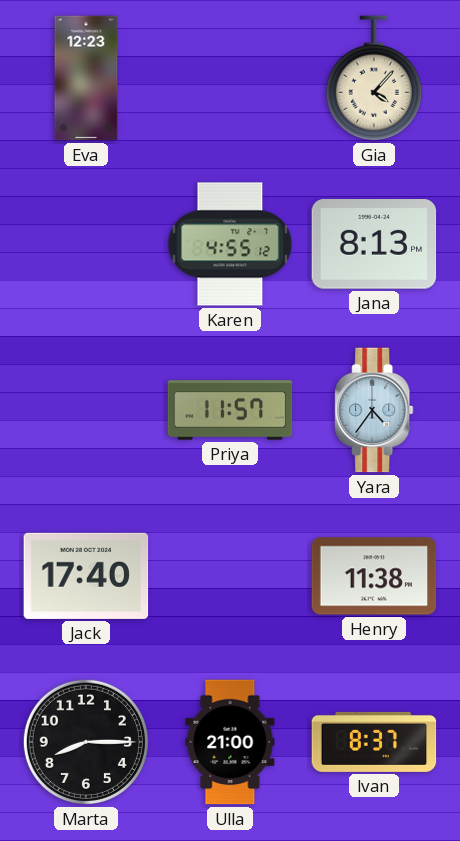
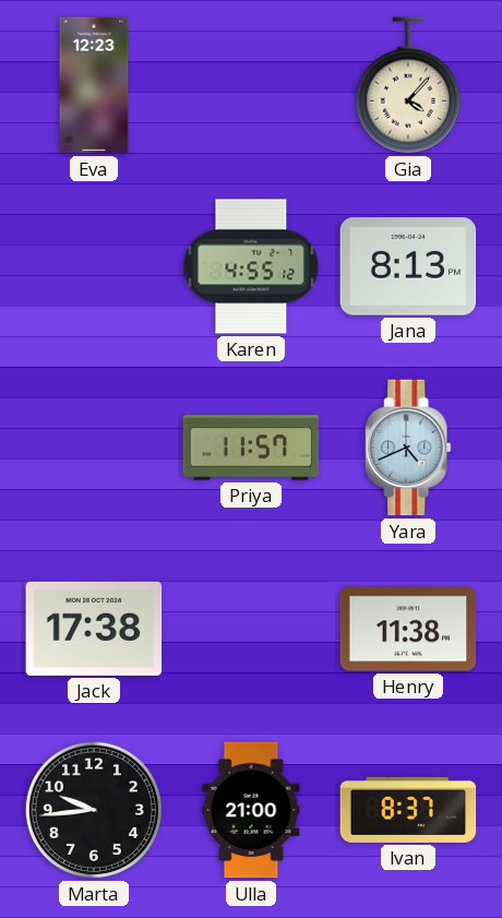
Yara: 4:36 -> 4:41 (408, 448)
Jack: 17:40 -> 17:38 (94, 629)
Marta: 8:15 -> 9:44 (94, 810)
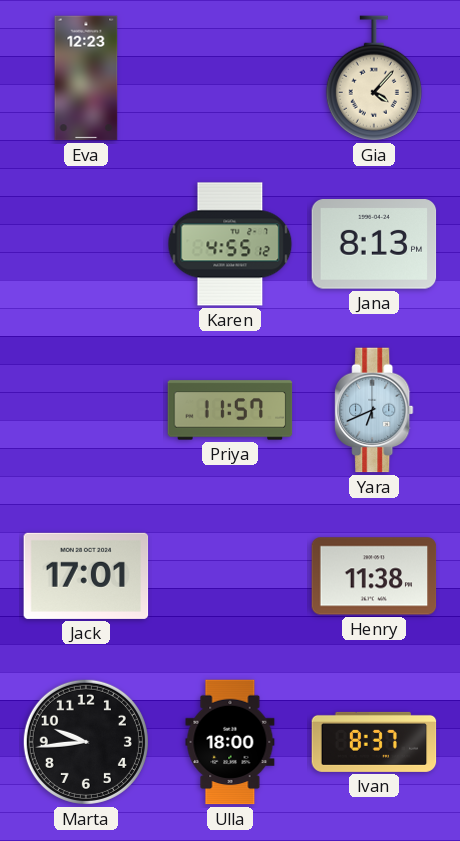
Yara: 4:41 -> 6:41 (374, 410)
Jack: 17:38 -> 17:01 (86, 576)
Ulla: 21:00 -> 18:00 (230, 742)
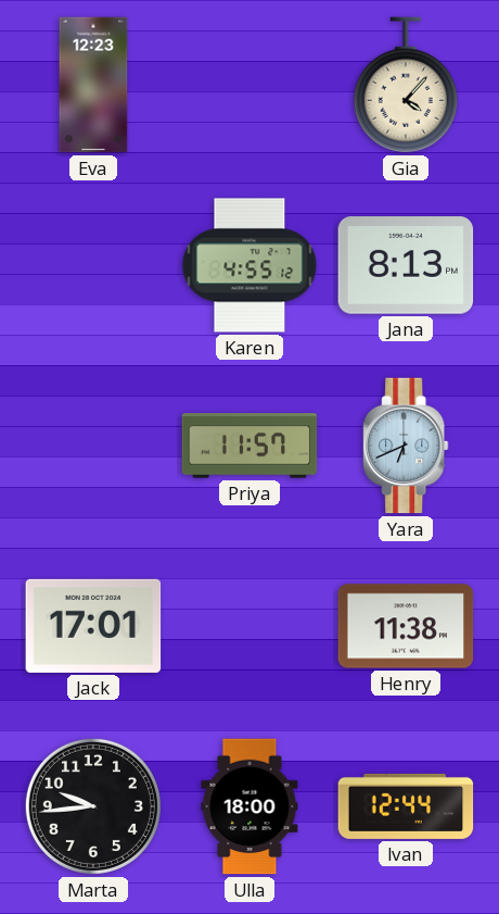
Ivan: 8:37 -> 12:44 (406, 806)
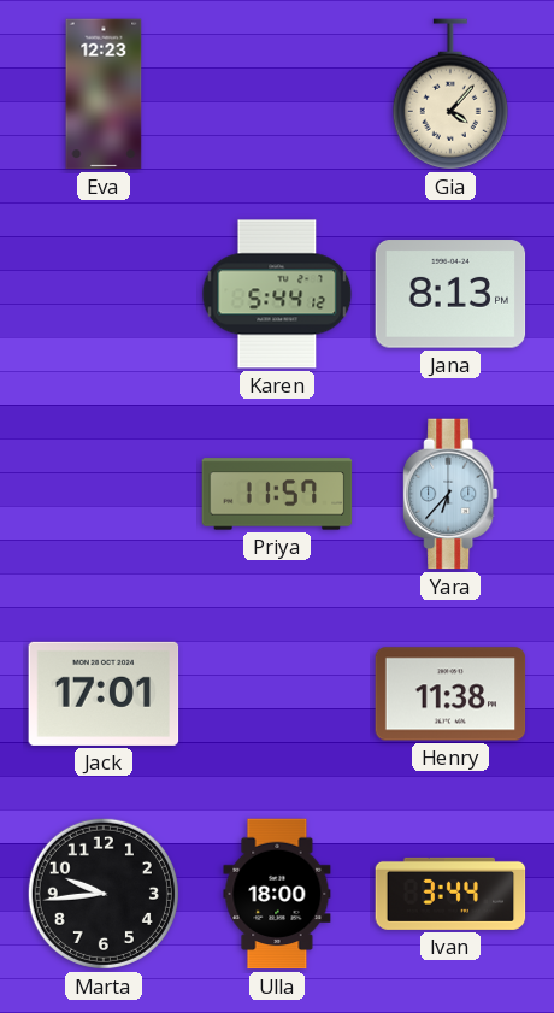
Karen: 4:55 -> 5:44 (277, 294)
Yara: 6:41 -> 6:37 (450, 494)
Ivan: 12:44 -> 3:44 (450, 894)
